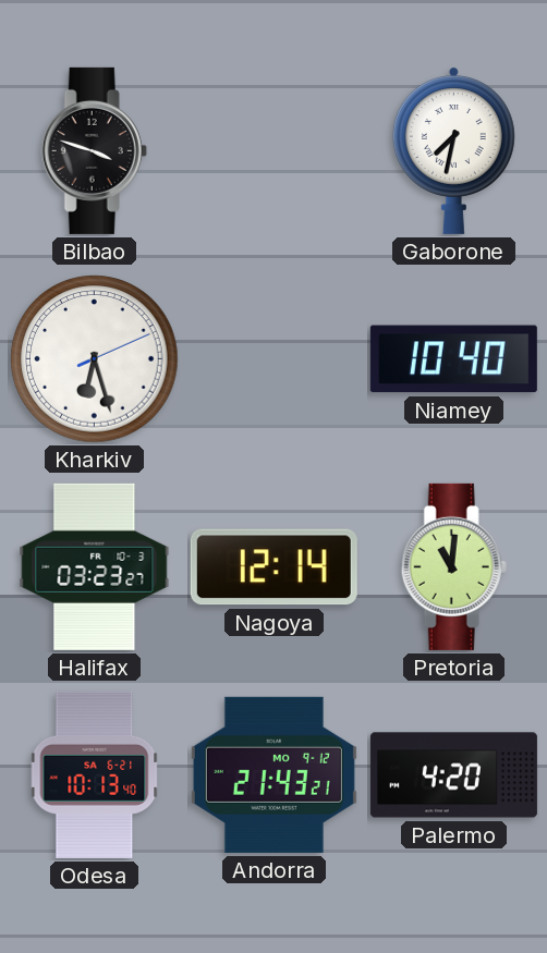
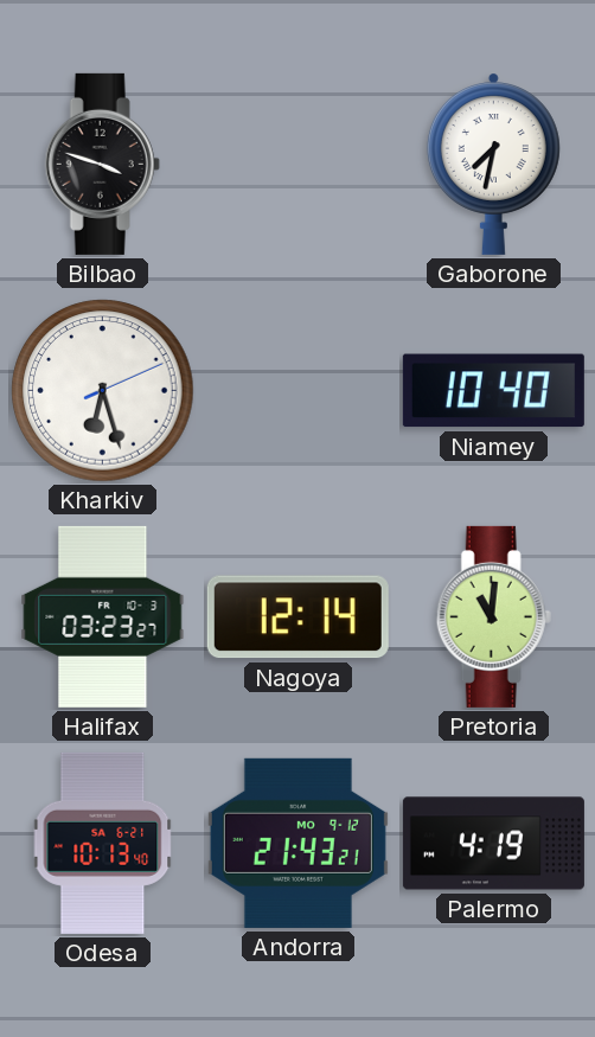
Palermo: 4:20 -> 4:19 (493, 844)
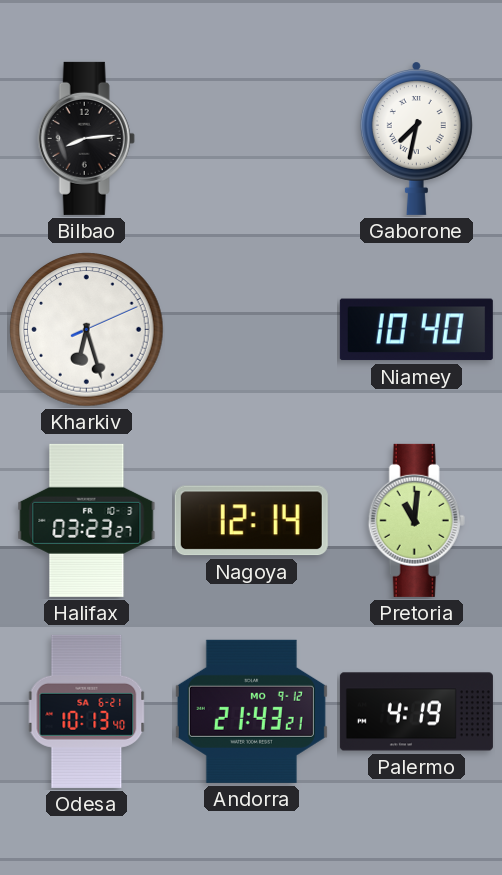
Bilbao: 3:48 -> 8:14 (86, 138)
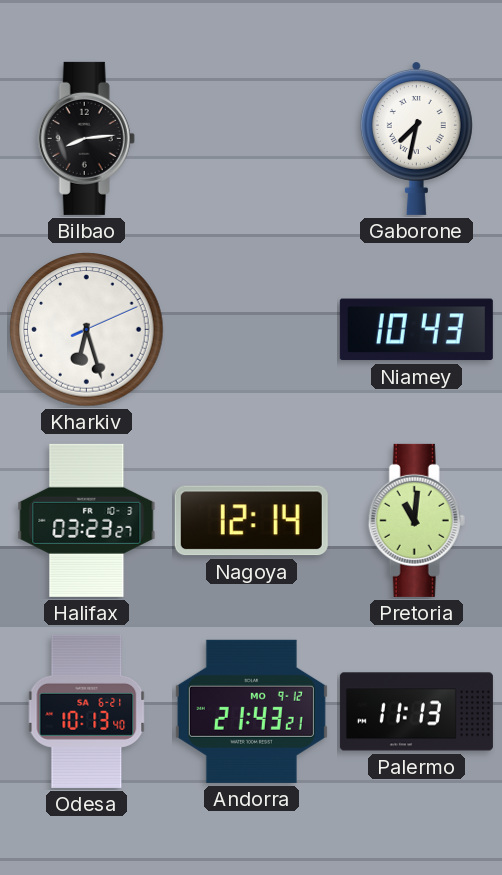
Niamey: 10:40 -> 10:43 (416, 330)
Palermo: 4:19 -> 11:13 (416, 712)
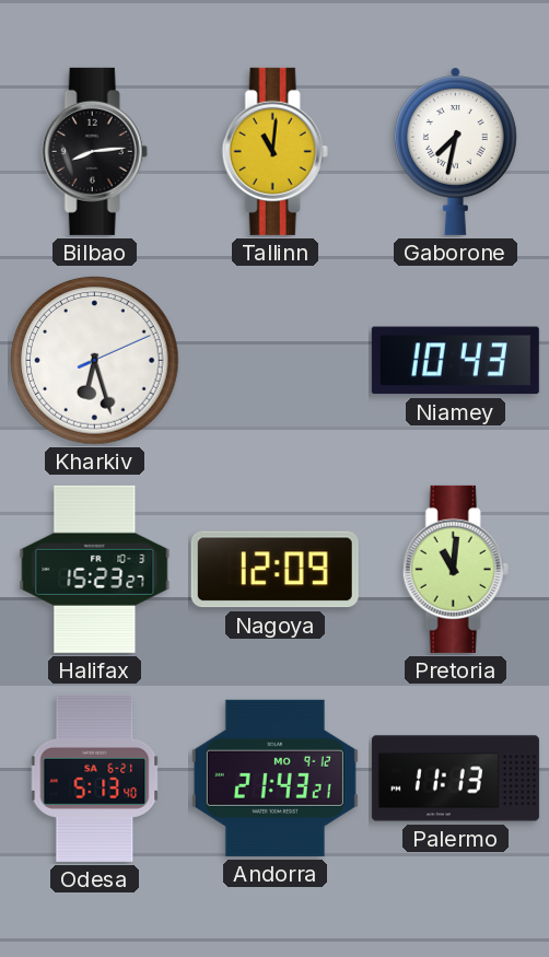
Tallinn: none -> 11:01 (274, 151)
Halifax: 03:23 -> 15:23 (95, 569)
Nagoya: 12:14 -> 12:09 (274, 570)
Odesa: 10:13 -> 5:13 (95, 778)
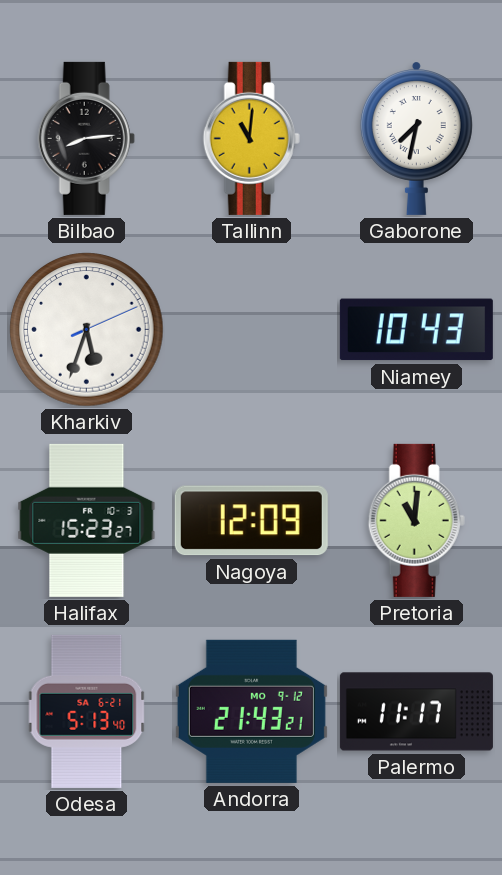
Kharkiv: 6:27 -> 5:33 (87, 330)
Palermo: 11:13 -> 11:17 (416, 712)
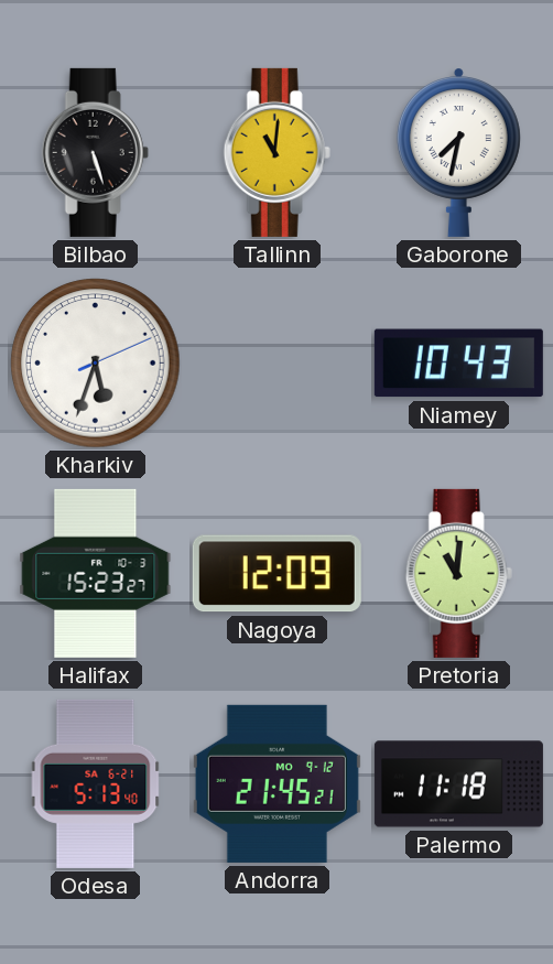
Bilbao: 8:14 -> 5:27 (95, 152)
Andorra: 21:43 -> 21:45 (276, 783)
Palermo: 11:17 -> 11:18 (458, 784)
